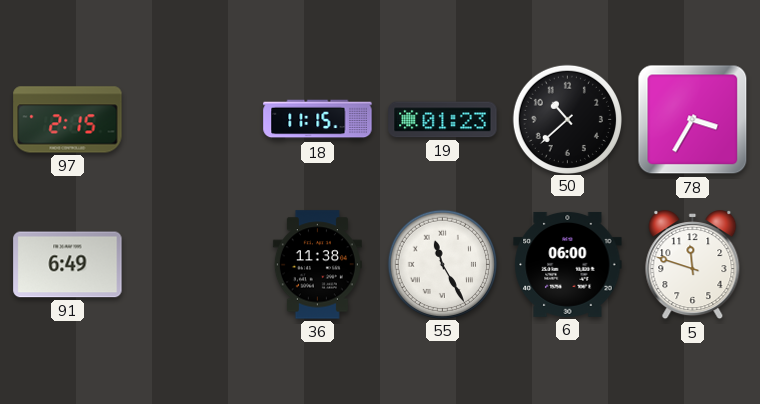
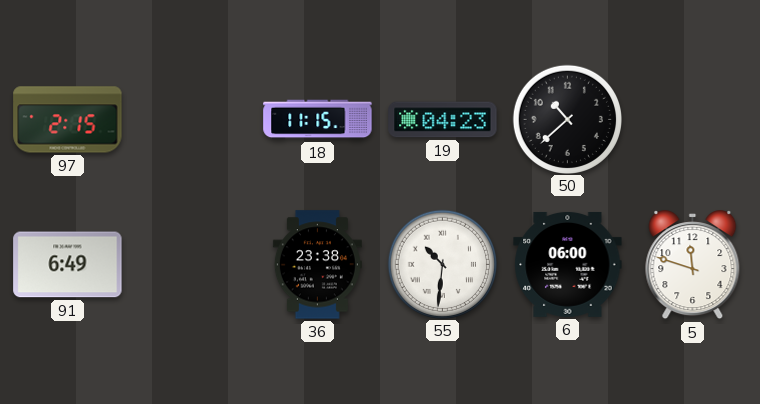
19: 01:23 -> 04:23 (443, 120)
78: 3:35 -> none (693, 120)
36: 11:38 -> 23:38 (317, 265)
55: 11:25 -> 10:31 (442, 264)
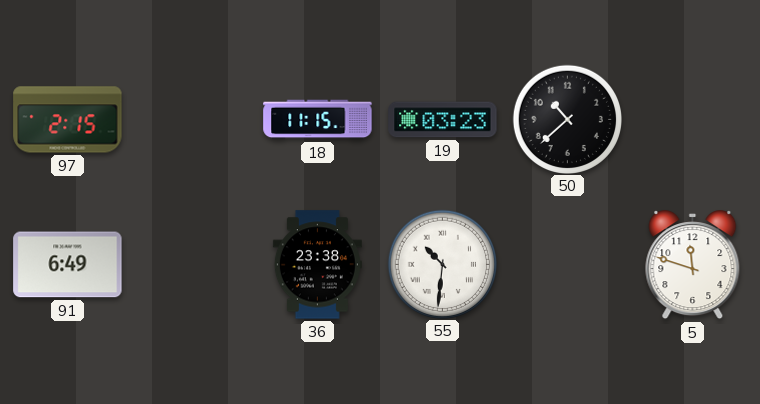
19: 04:23 -> 03:23 (443, 120)
6: 06:00 -> none (568, 264)
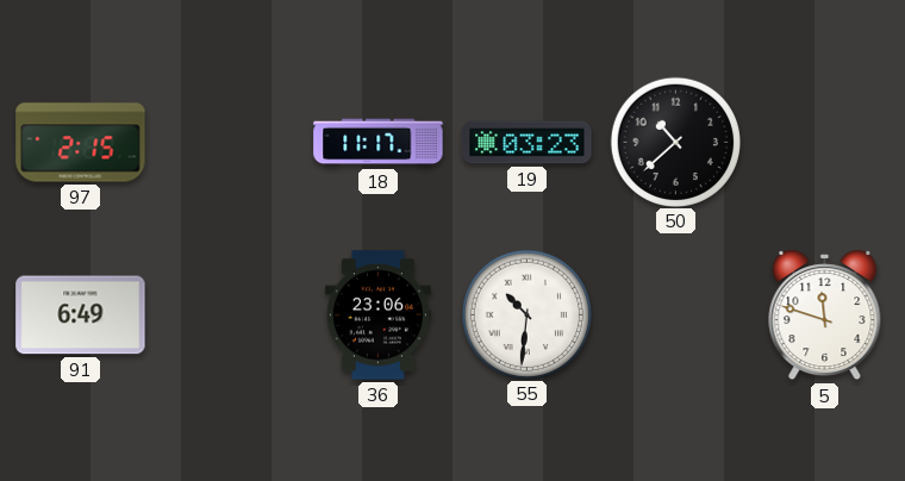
18: 11:15 -> 11:17 (379, 143)
36: 23:38 -> 23:06 (377, 316)
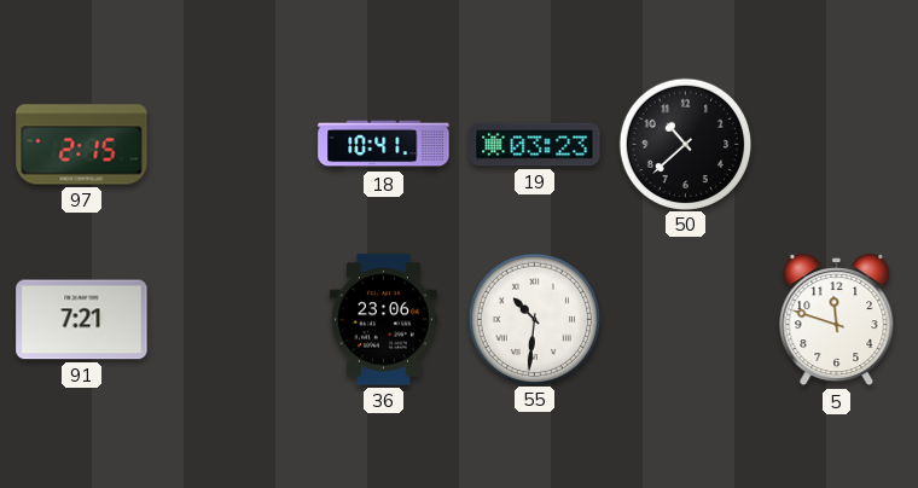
18: 11:17 -> 10:41 (384, 145)
91: 6:49 -> 7:21 (82, 320)
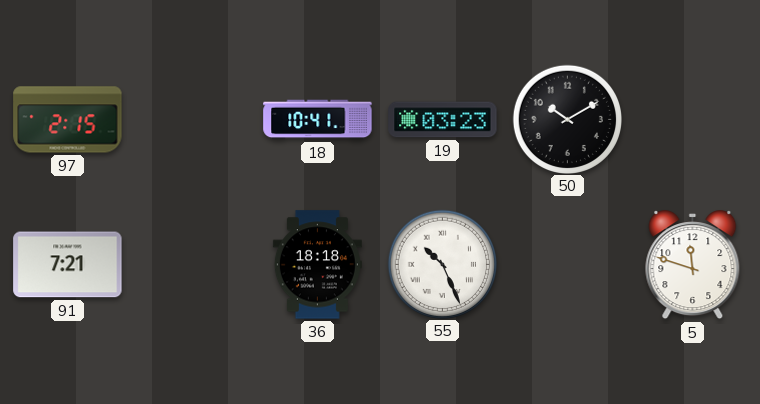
50: 10:38 -> 10:10 (567, 119)
36: 23:06 -> 18:18 (317, 265)
55: 10:31 -> 10:26 (442, 264)
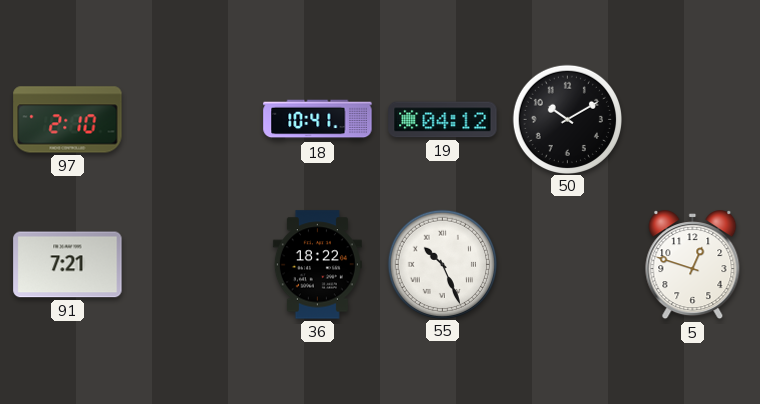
97: 2:15 -> 2:10 (68, 120)
19: 03:23 -> 04:12 (443, 120)
36: 18:18 -> 18:22 (317, 265)
5: 11:48 -> 12:48 (693, 265)
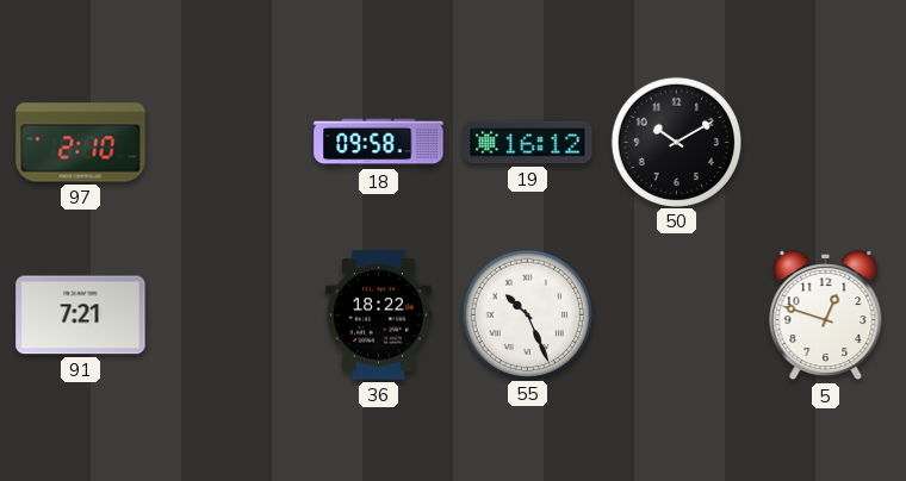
18: 10:41 -> 09:58 (379, 143)
19: 04:12 -> 16:12 (528, 143)
